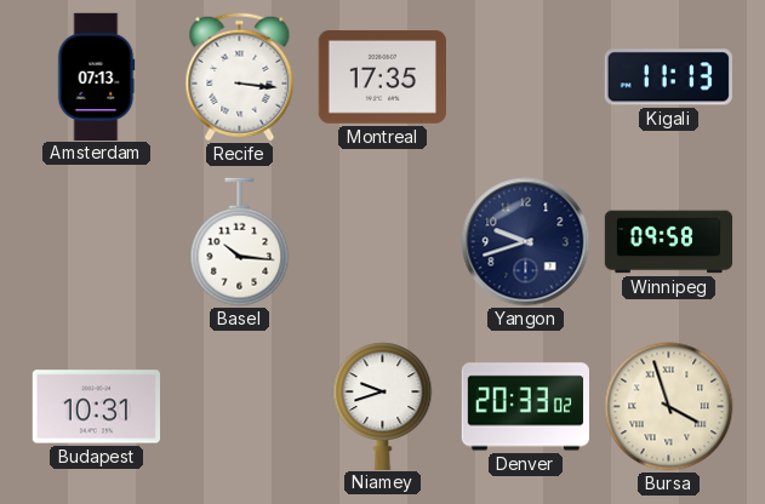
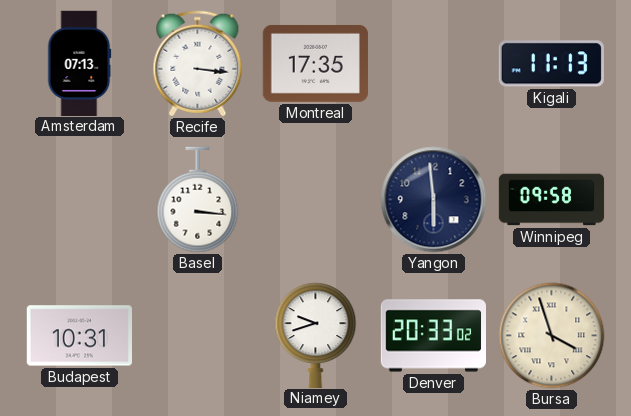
Basel: 10:16 -> 3:16 (198, 200)
Yangon: 9:42 -> 5:59 (434, 200)
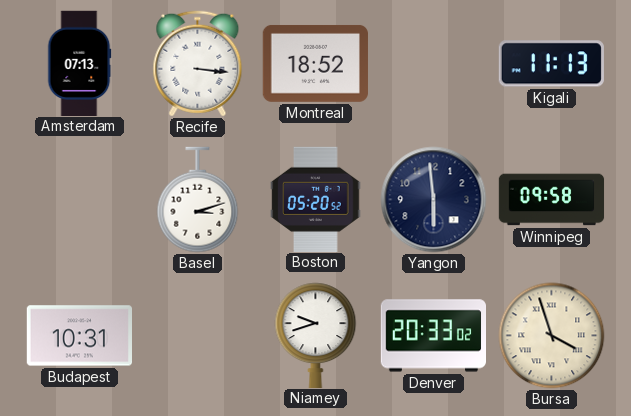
Montreal: 17:35 -> 18:52 (315, 63)
Basel: 3:16 -> 3:12 (198, 200)
Boston: none -> 05:20 (316, 199)
